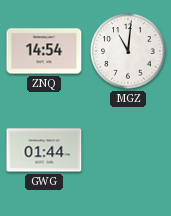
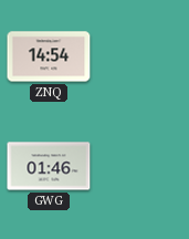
MGZ: 11:01 -> none (128, 51)
GWG: 01:44 -> 01:46 (49, 166)
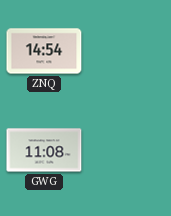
GWG: 01:46 -> 11:08 (44, 150)
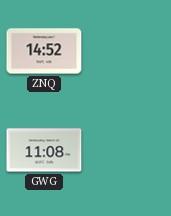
ZNQ: 14:54 -> 14:52 (44, 51)
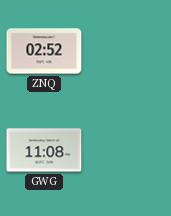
ZNQ: 14:52 -> 02:52 (44, 51)
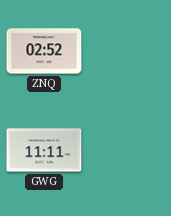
GWG: 11:08 -> 11:11 (44, 150)
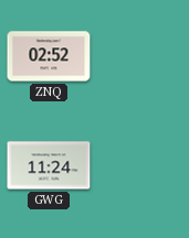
GWG: 11:11 -> 11:24 (49, 165)
